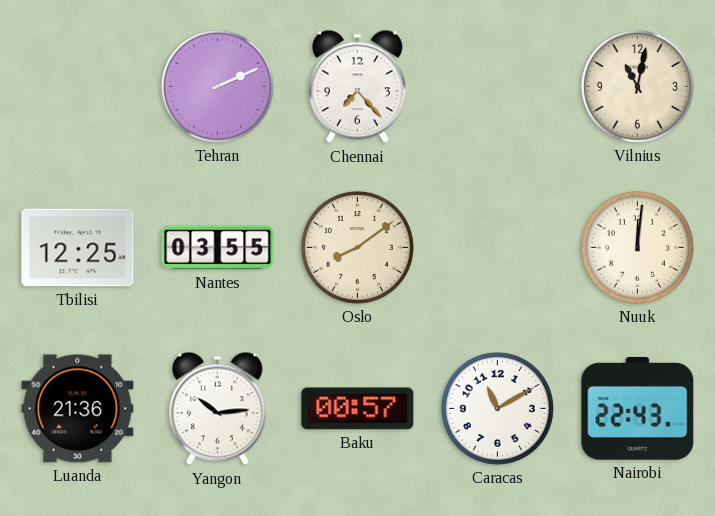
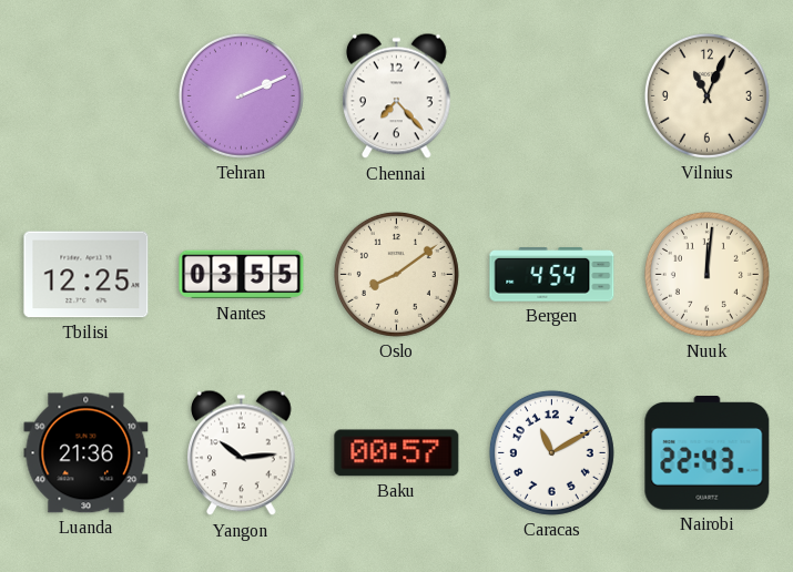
Vilnius: 11:02 -> 11:04 (706, 95)
Bergen: none -> 4:54 (552, 275)
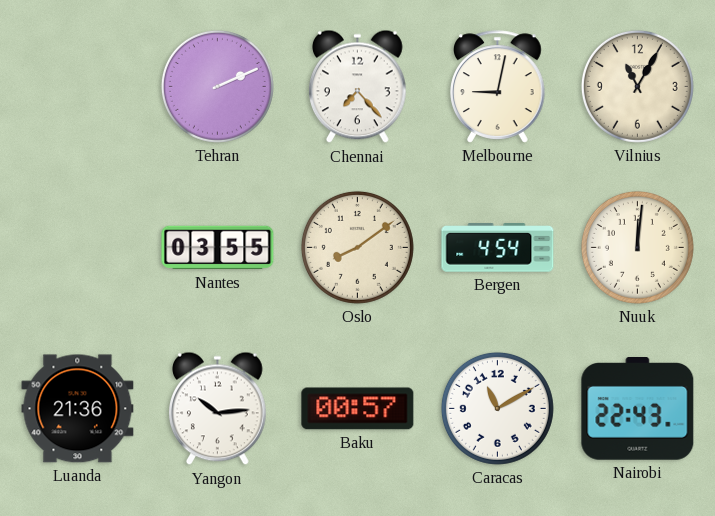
Melbourne: none -> 9:02 (498, 87)
Vilnius: 11:04 -> 11:05 (637, 86)
Tbilisi: 12:25 -> none (87, 275)
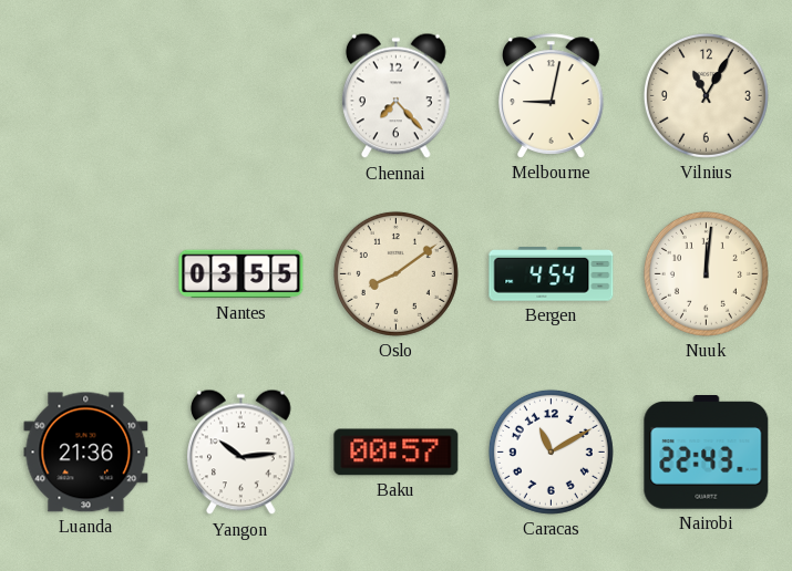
Tehran: 2:11 -> none (217, 86)
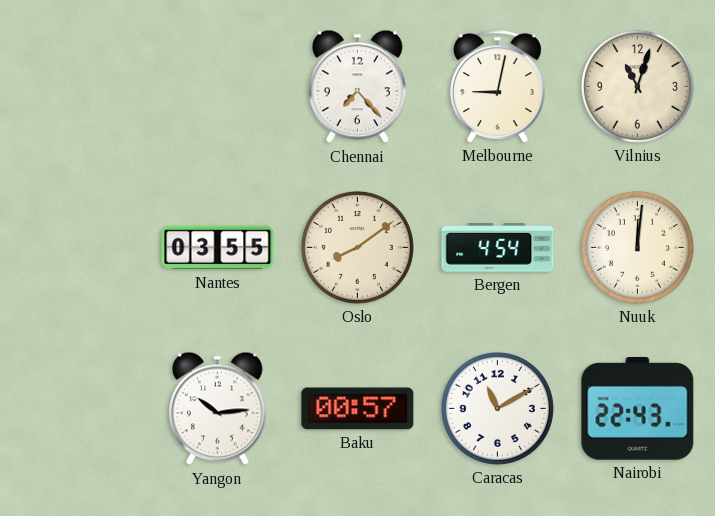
Vilnius: 11:05 -> 11:03 (637, 86)
Luanda: 21:36 -> none (86, 453)
